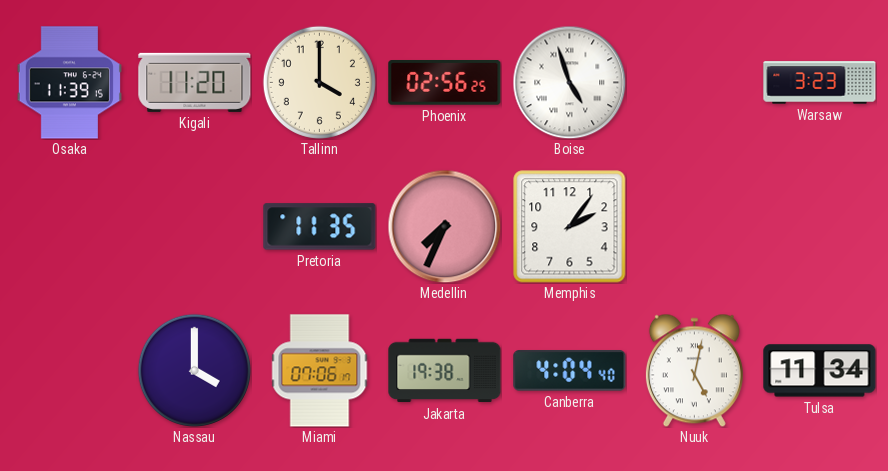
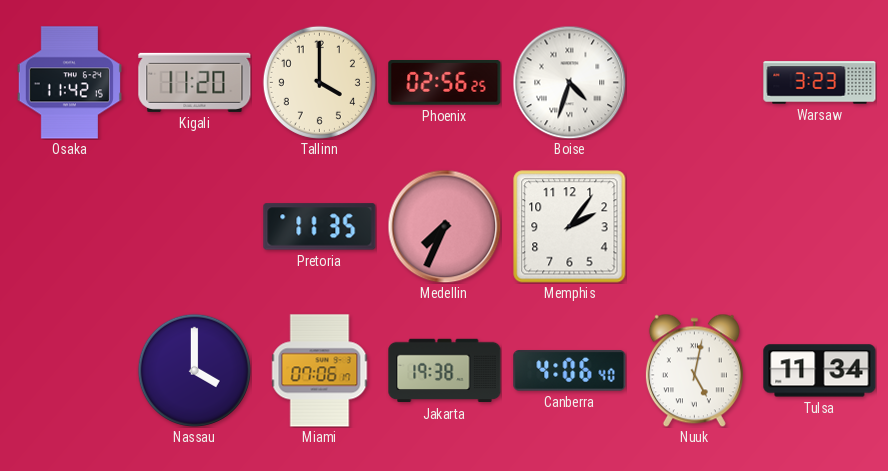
Osaka: 11:39 -> 11:42 (69, 83)
Boise: 4:57 -> 4:33 (569, 82)
Canberra: 4:04 -> 4:06 (570, 371)
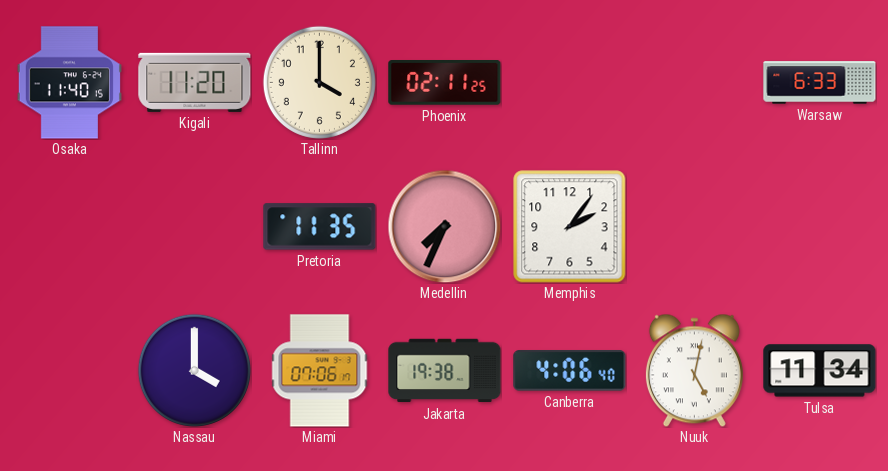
Osaka: 11:42 -> 11:40 (69, 83)
Phoenix: 02:56 -> 02:11 (445, 83)
Boise: 4:33 -> none (569, 82)
Warsaw: 3:23 -> 6:33 (820, 83)
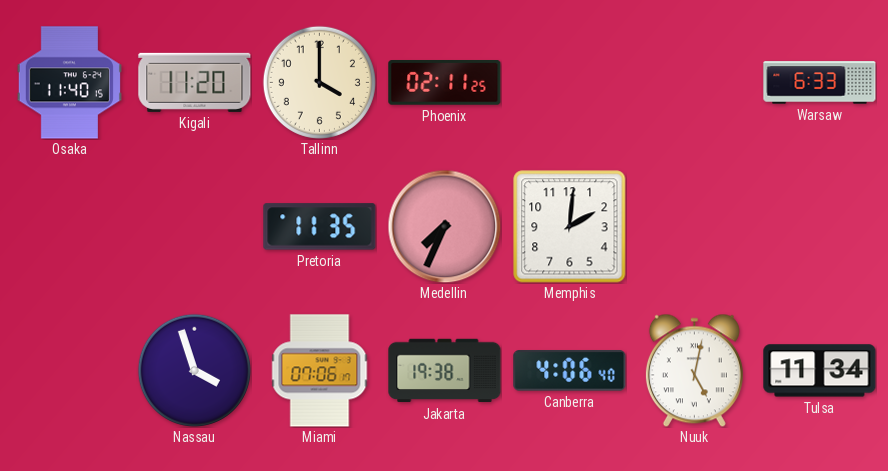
Memphis: 2:06 -> 2:01 (570, 227)
Nassau: 4:00 -> 3:57 (194, 370)
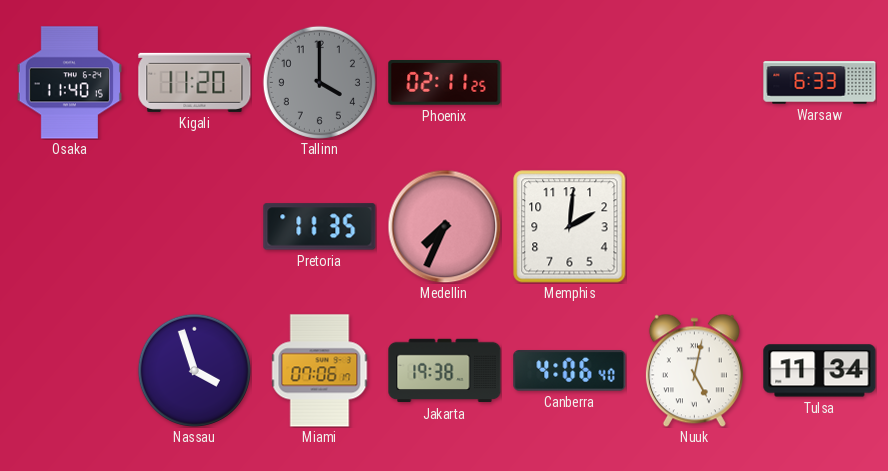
Tallinn dial: cream -> grey (319, 82)
